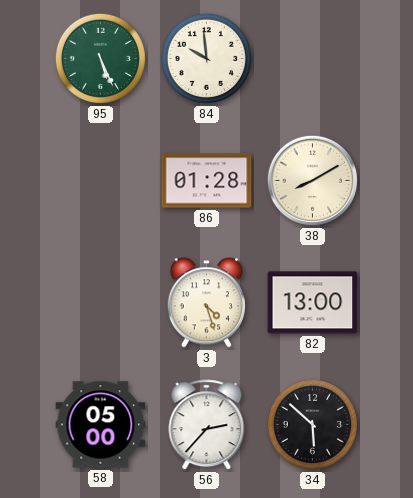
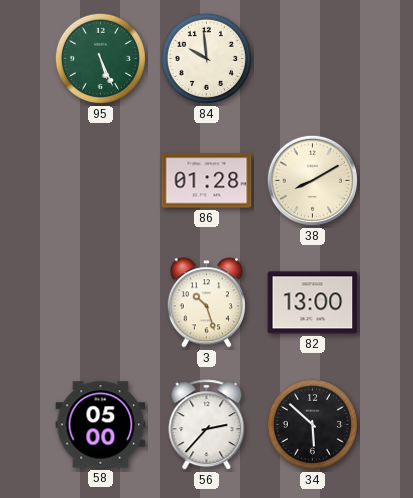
3: 4:27 -> 10:27 (206, 303)
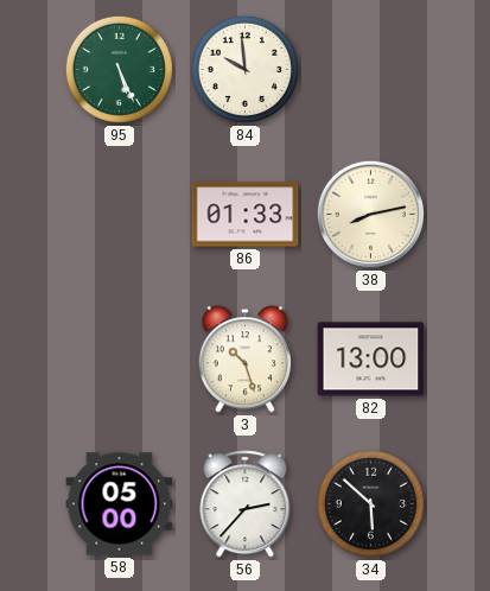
86: 01:28 -> 01:33 (246, 215)
38: 8:10 -> 8:13 (370, 214)
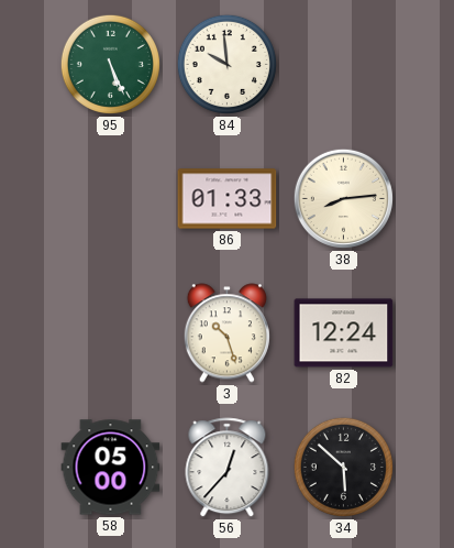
38: 8:13 -> 8:14 (343, 198)
82: 13:00 -> 12:24 (344, 333)
56: 2:37 -> 12:37 (228, 468)
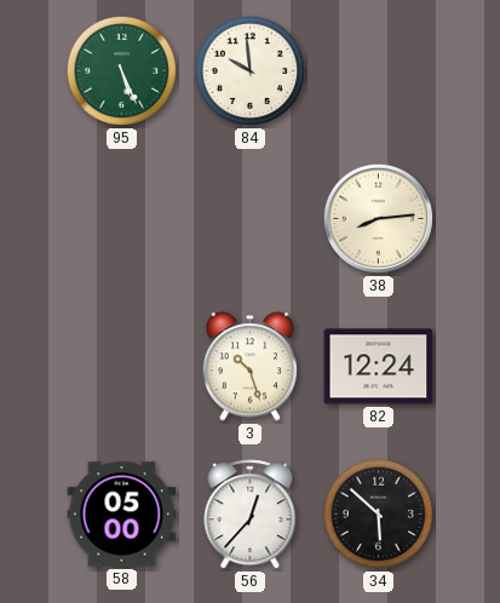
86: 01:33 -> none (228, 199)
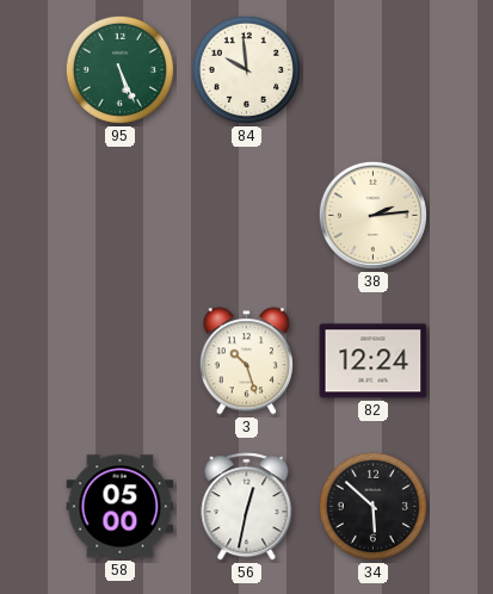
38: 8:14 -> 2:14 (372, 215)
56: 12:37 -> 12:32 (247, 507)
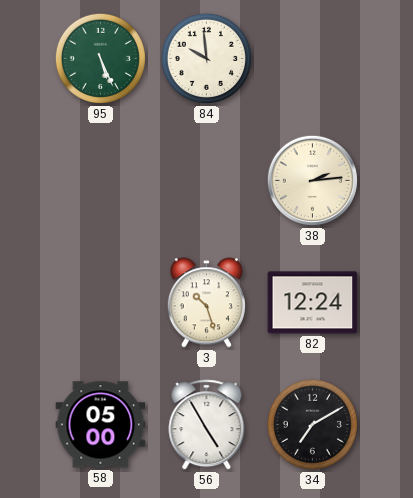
56: 12:32 -> 4:55 (207, 425)
34: 5:52 -> 7:10 (312, 424)
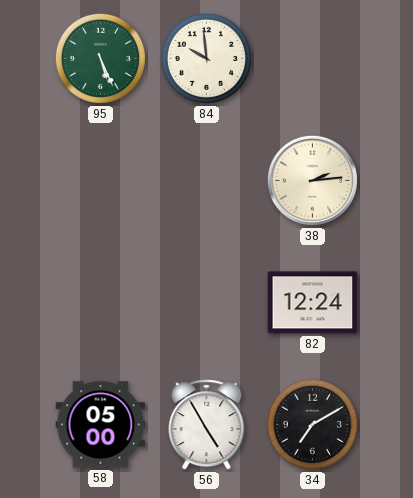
3: 10:27 -> none (206, 303)
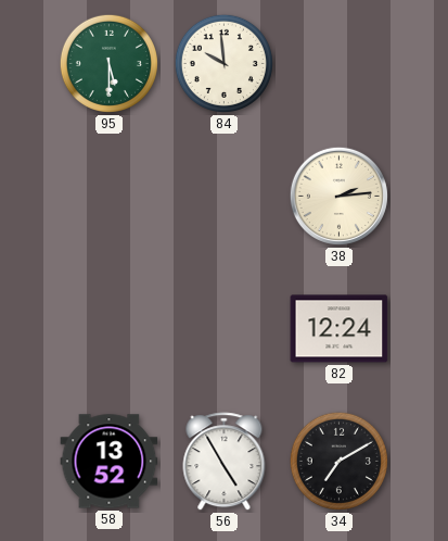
95: 5:26 -> 5:30 (108, 63)
58: 05:00 -> 13:52 (110, 462)
